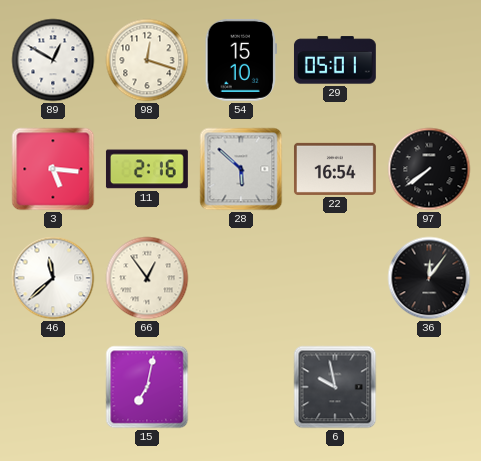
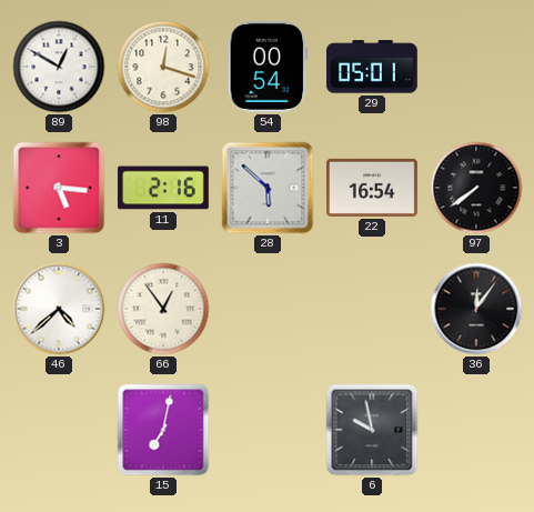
54: 15:10 -> 00:54 (266, 67)
46: 11:38 -> 4:38 (59, 309)
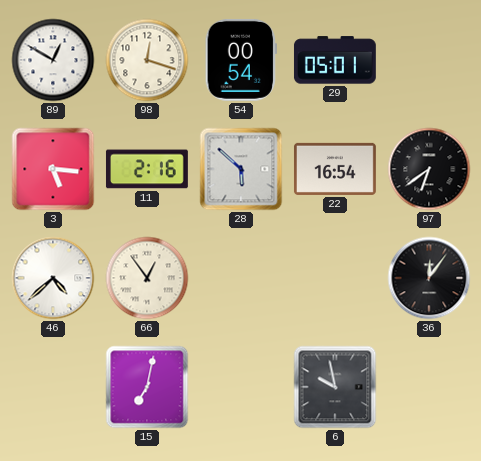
97: 7:39 -> 6:39 (429, 169)
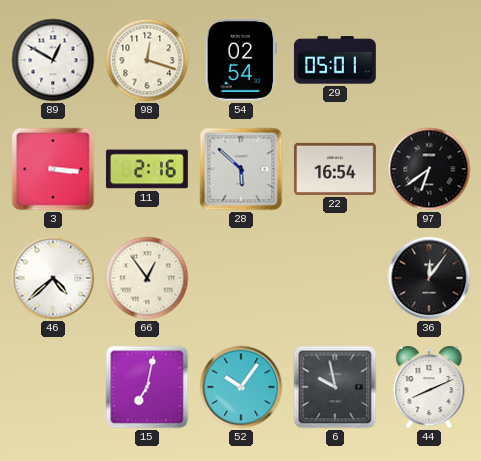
54: 00:54 -> 02:54 (240, 60)
3: 5:16 -> 3:16 (53, 169)
52: none -> 10:06 (241, 387)
44: none -> 8:11 (429, 387)
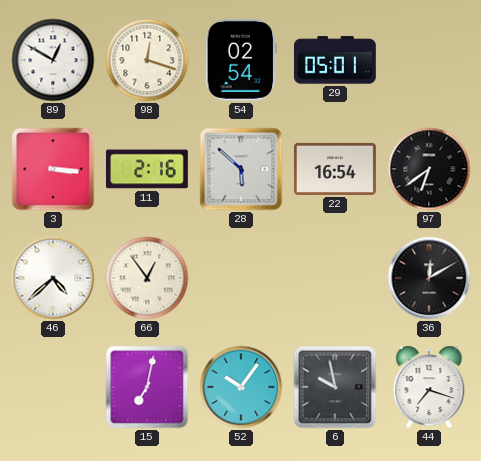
36: 12:06 -> 12:10 (429, 278)
44: 8:11 -> 7:18 (429, 387)
